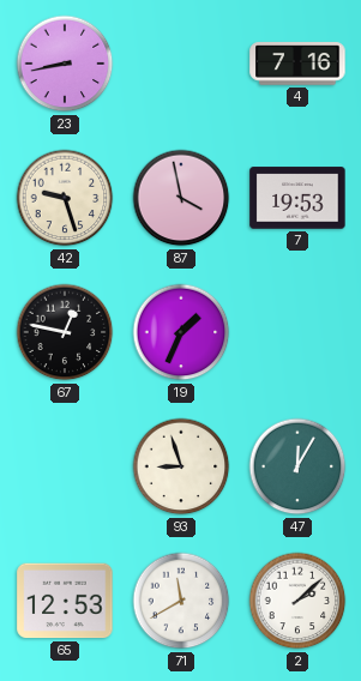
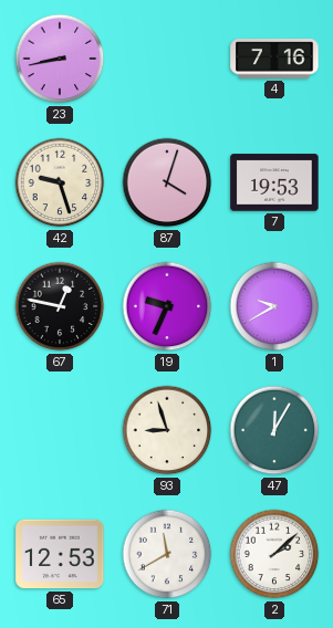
87: 3:58 -> 4:03 (167, 182)
19: 1:34 -> 9:34 (167, 306)
1: none -> 9:40 (274, 306)
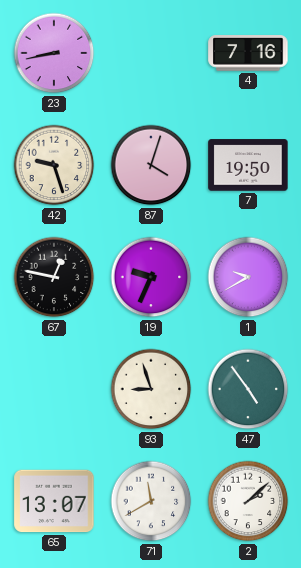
7: 19:53 -> 19:50 (248, 165)
47: 12:05 -> 4:54 (248, 389)
65: 12:53 -> 13:07 (54, 501)
